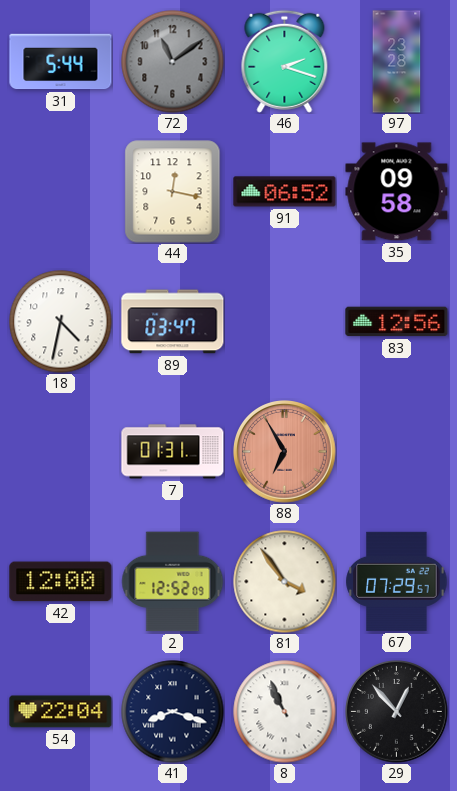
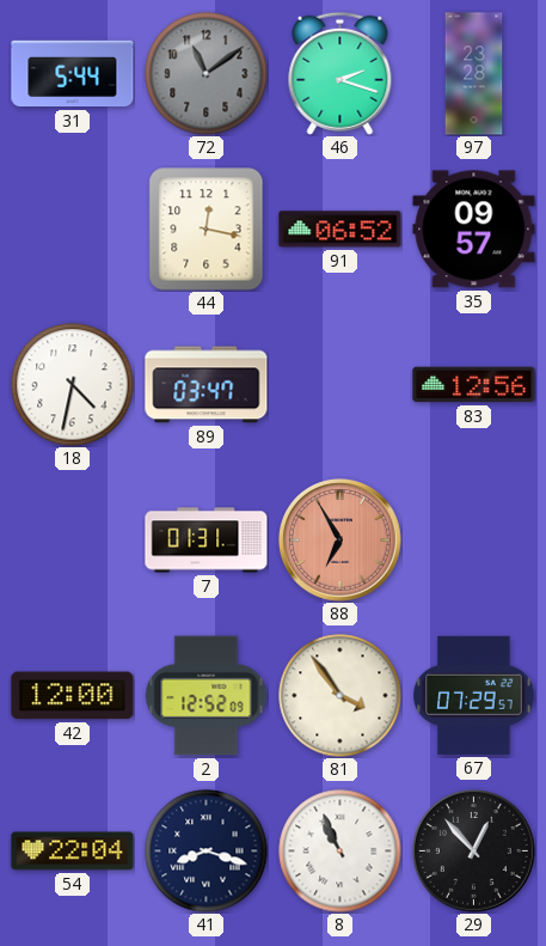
35: 09:58 -> 09:57 (474, 230)
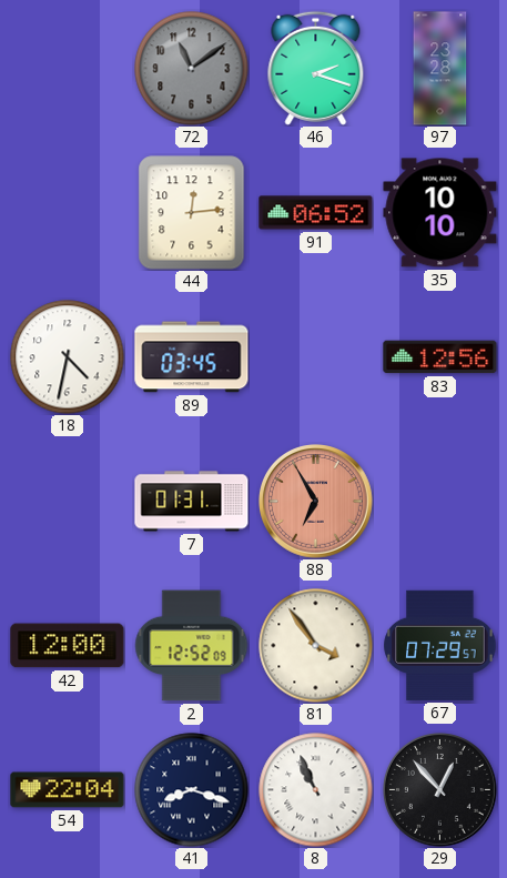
31: 5:44 -> none (73, 74)
44: 12:17 -> 12:14 (192, 213)
35: 09:57 -> 10:10 (440, 213)
89: 03:47 -> 03:45 (192, 357)
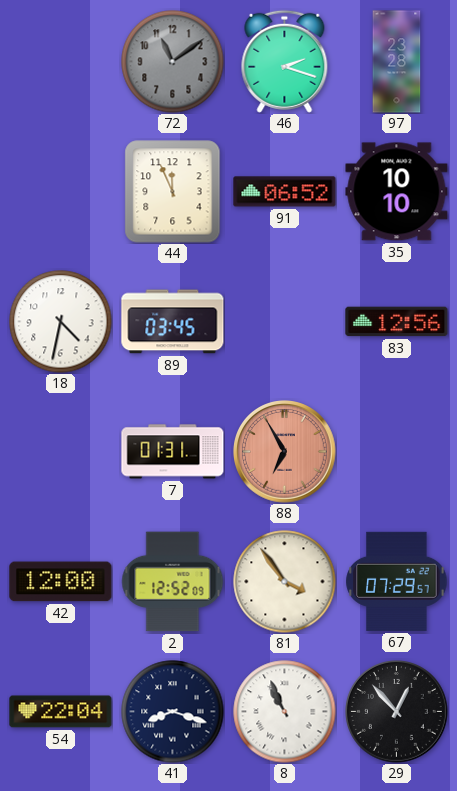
44: 12:14 -> 11:56 (173, 192)
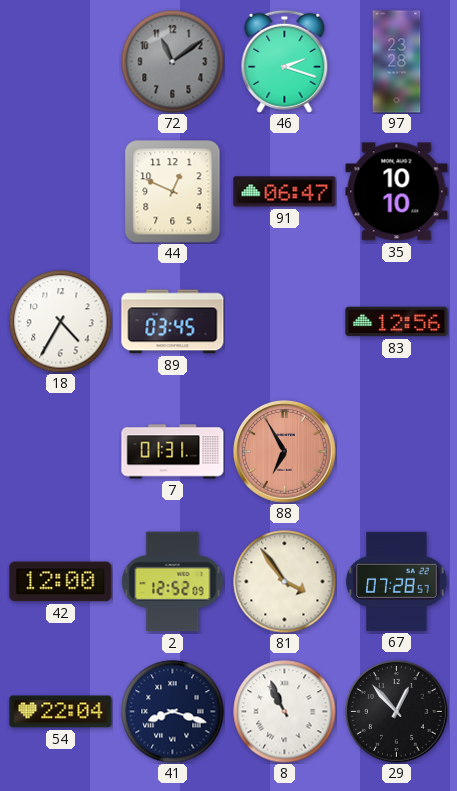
44: 11:56 -> 12:49 (173, 192)
91: 06:52 -> 06:47 (285, 192)
18: 4:32 -> 4:35 (61, 322)
67: 07:29 -> 07:28 (397, 581)
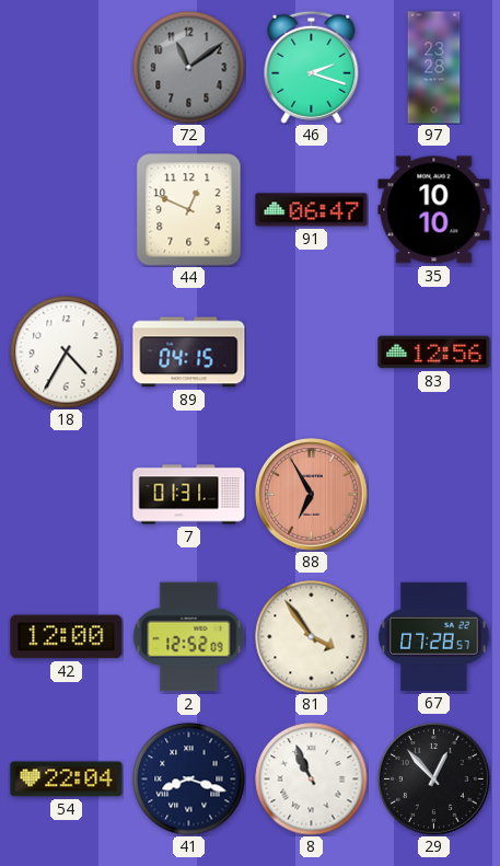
89: 03:45 -> 04:15 (189, 353)
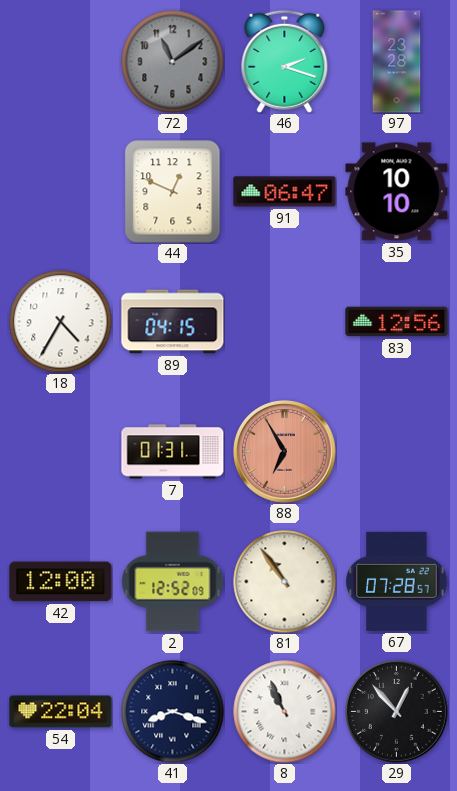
81: 3:54 -> 10:54 (285, 582)
